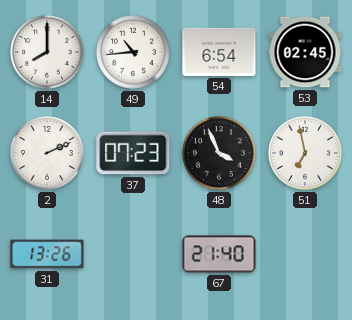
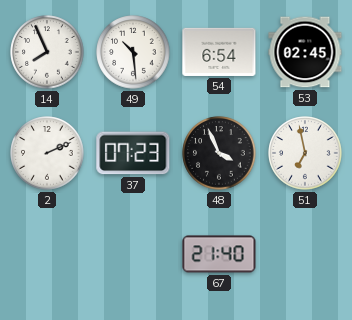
14: 8:00 -> 7:56 (47, 52)
49: 10:44 -> 10:29 (133, 52)
31: 13:26 -> none (47, 254)
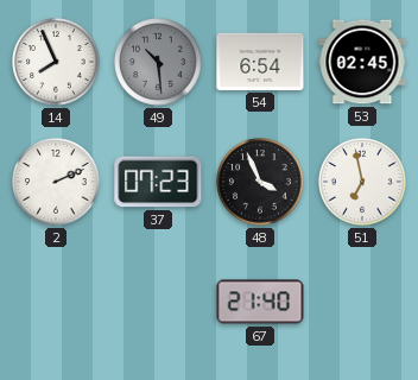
49 dial: white -> grey (158, 62)
